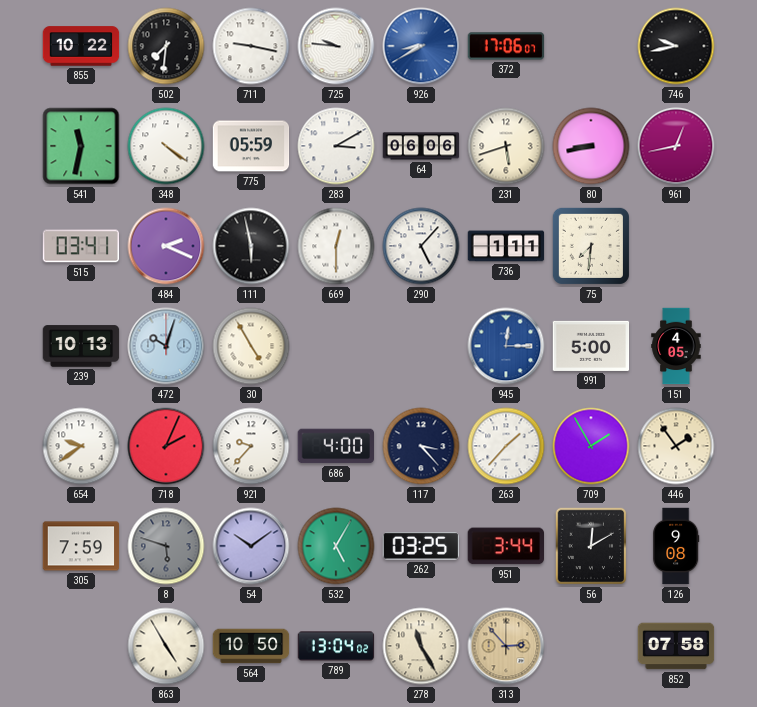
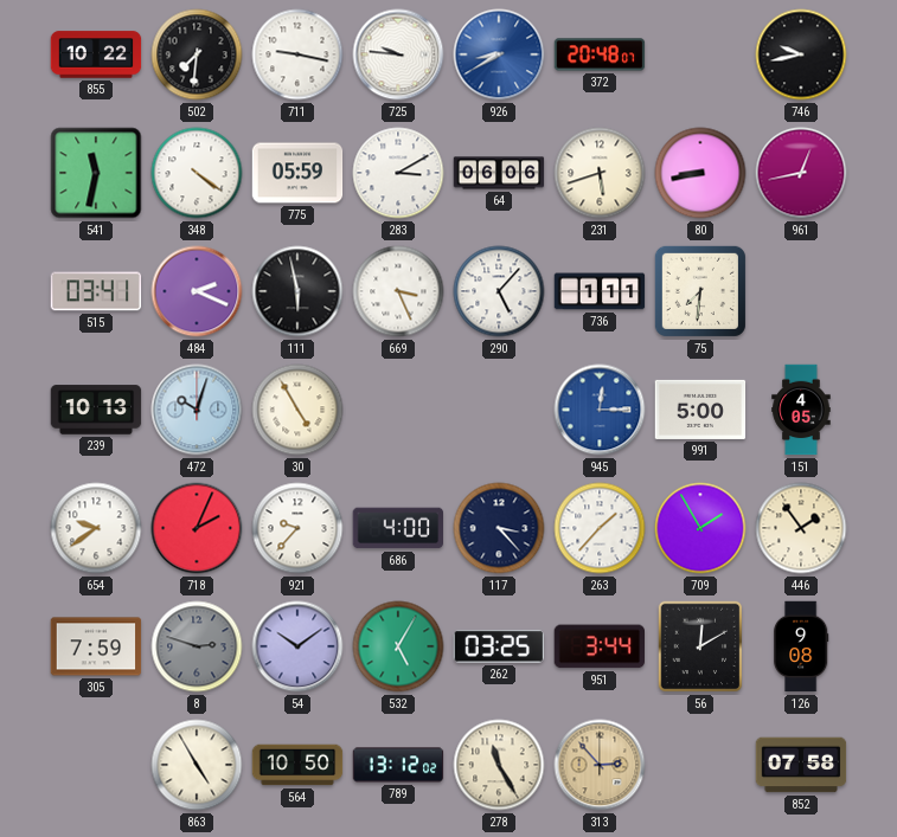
372: 17:06 -> 20:48 (600, 54)
669: 12:30 -> 3:26 (398, 291)
8: 5:48 -> 2:48 (197, 646)
789: 13:04 -> 13:12 (398, 765)
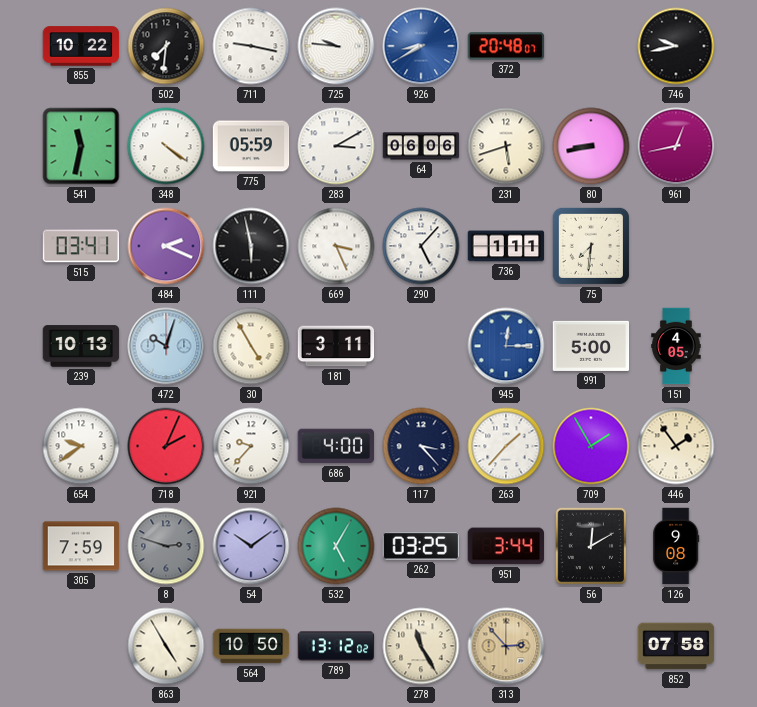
181: none -> 3:11 (336, 346)
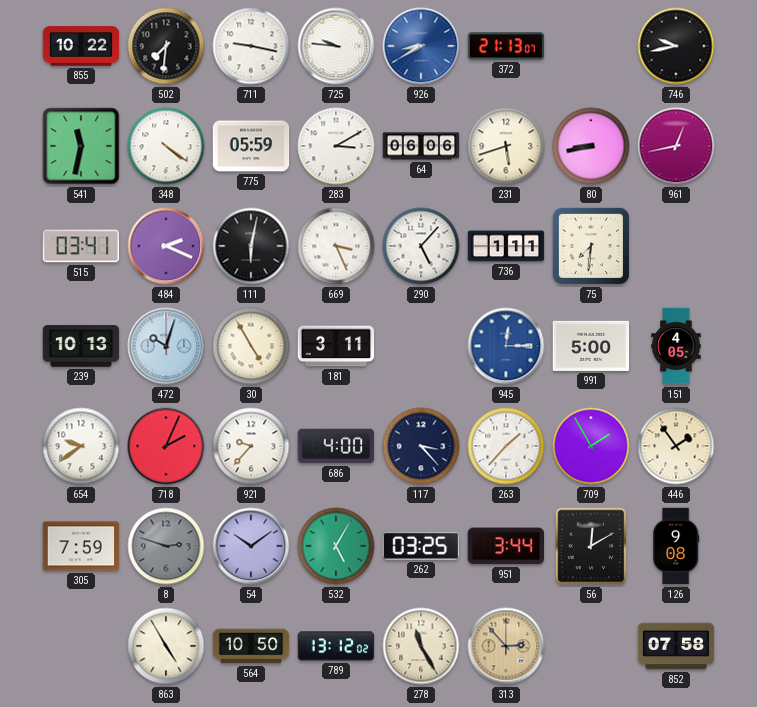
372: 20:48 -> 21:13 (506, 46)
111: 5:58 -> 6:02 (251, 246)
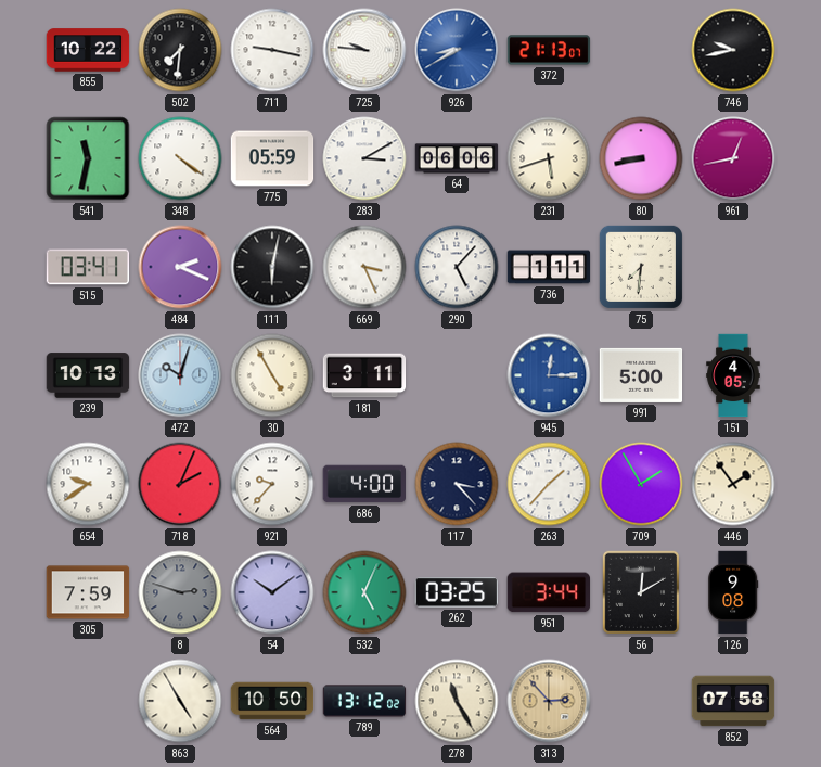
532: 5:05 -> 5:04 (364, 592)
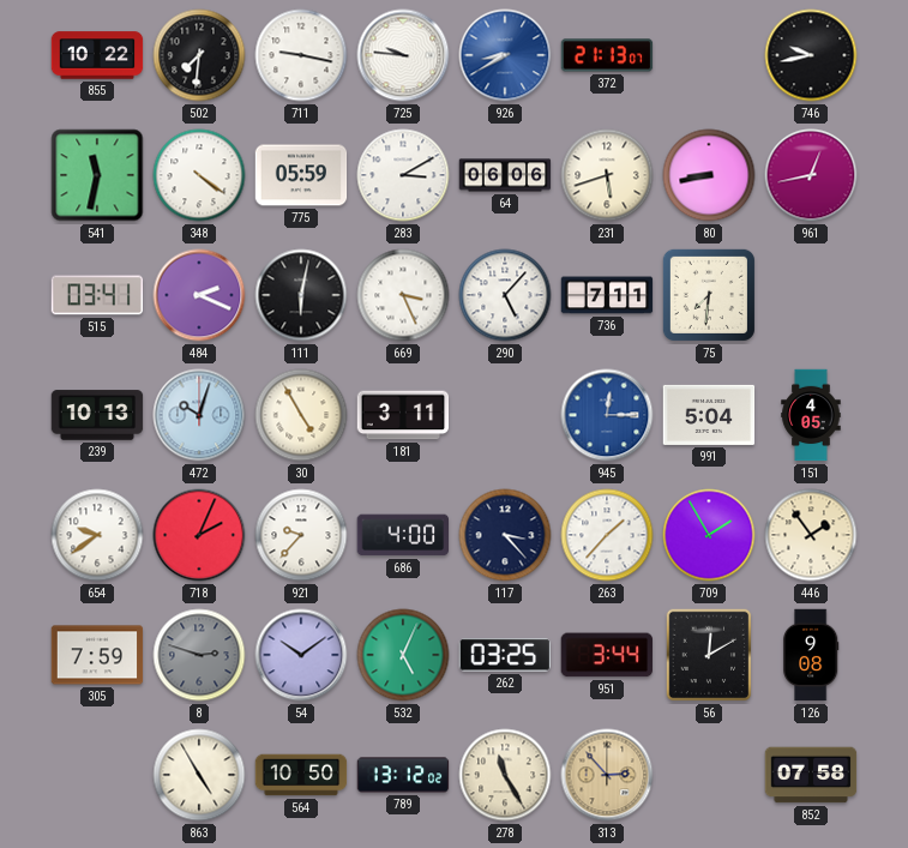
736: 1:11 -> 7:11 (607, 295)
991: 5:00 -> 5:04 (709, 415)
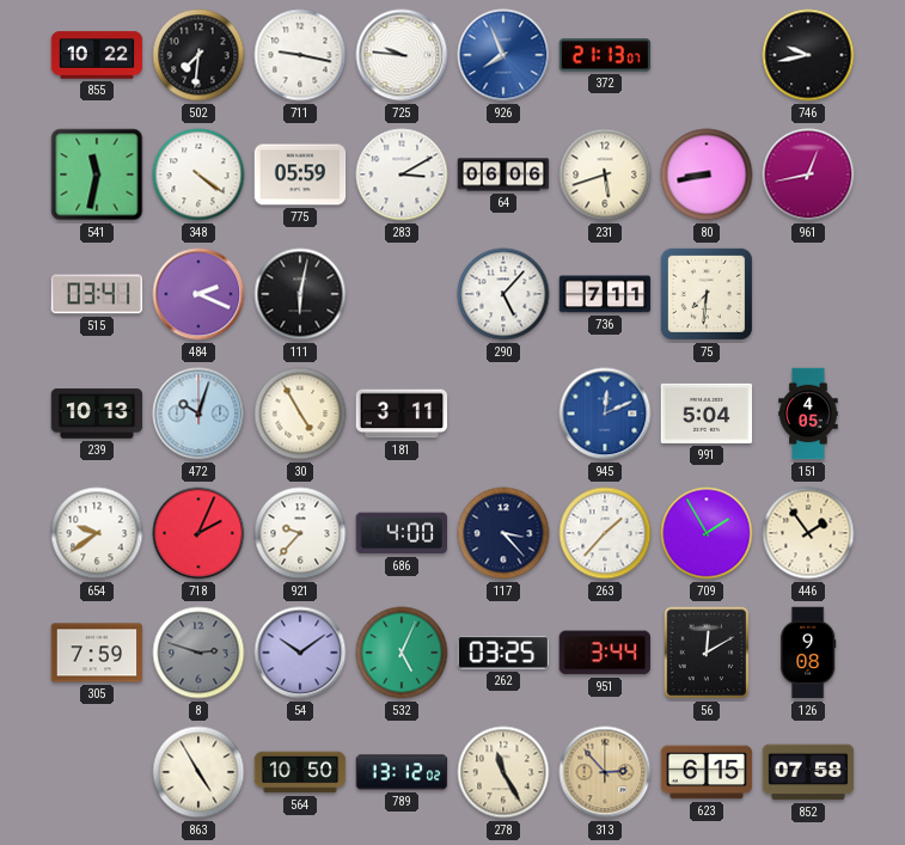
926: 8:40 -> 7:56 (503, 55)
669: 3:26 -> none (403, 295)
945: 12:15 -> 12:11 (605, 414)
623: none -> 6:15 (707, 772)
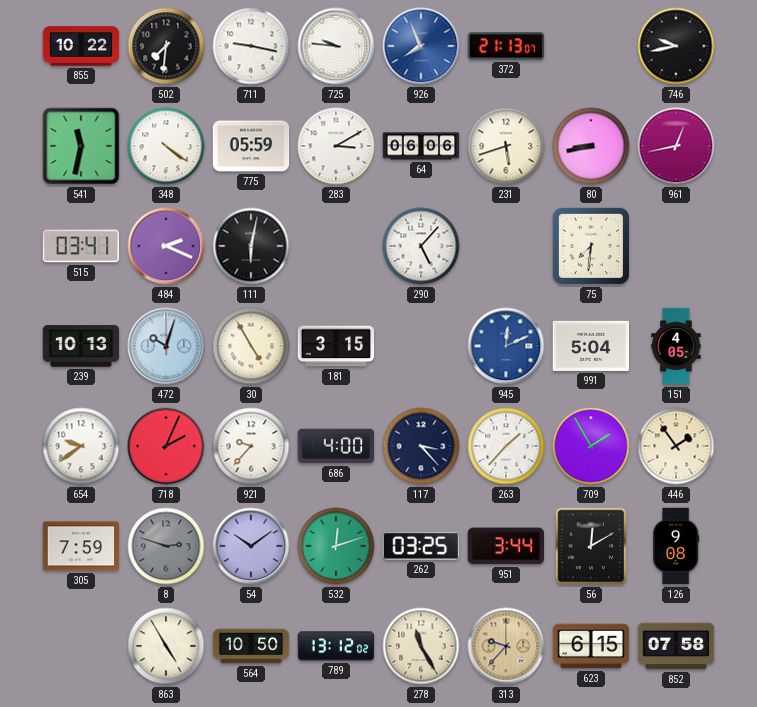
736: 7:11 -> none (605, 294)
181: 3:11 -> 3:15 (336, 346)
532: 5:04 -> 12:12 (336, 546)
313: 2:53 -> 9:37 (506, 646)
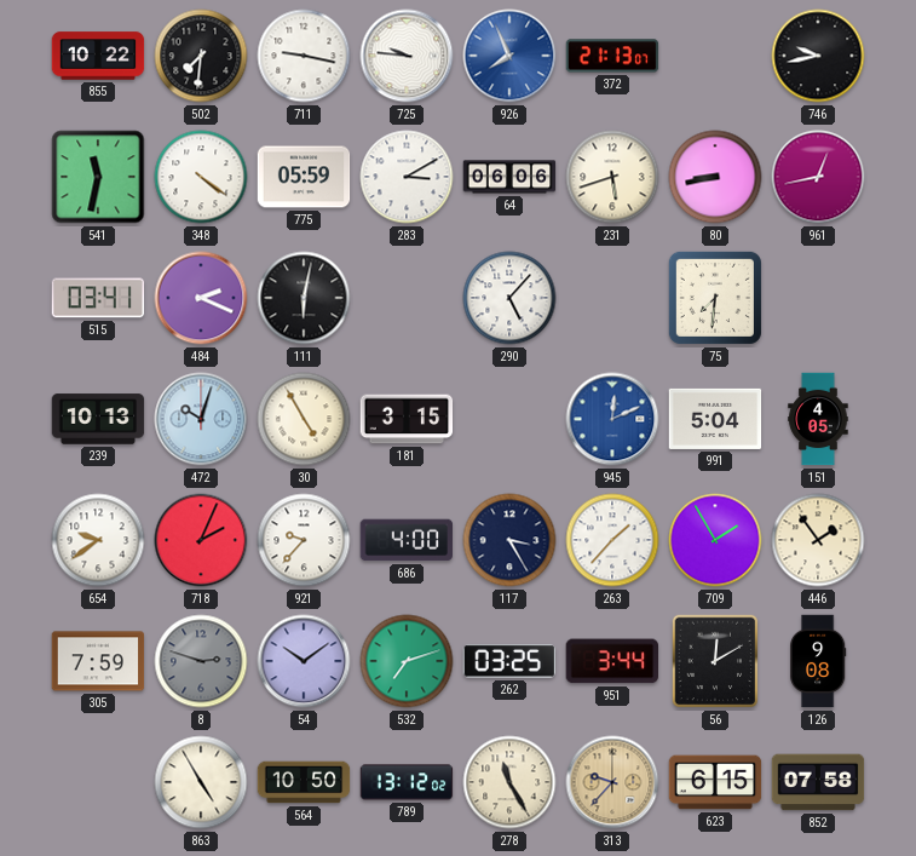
117: 3:23 -> 3:25 (509, 540)
532: 12:12 -> 7:12 (407, 661)
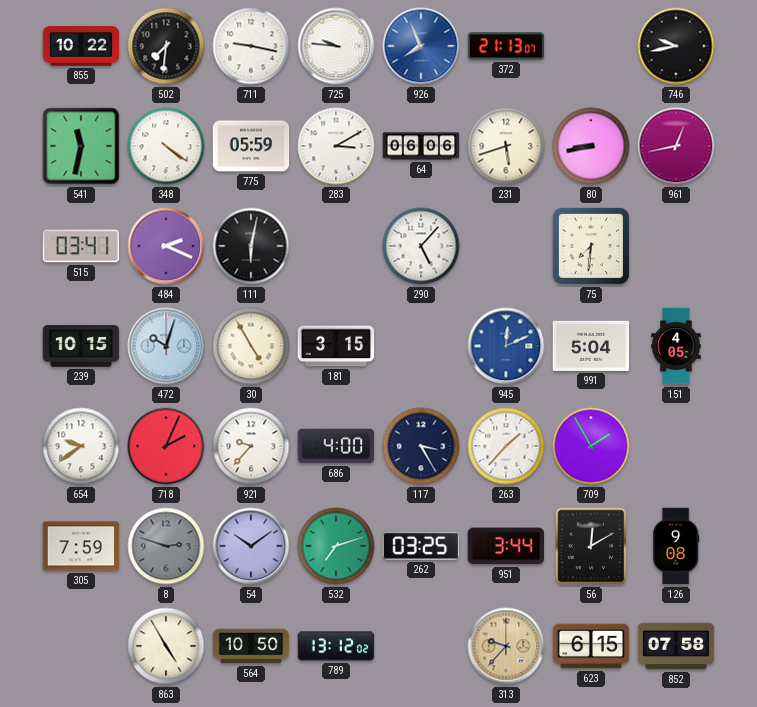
239: 10:13 -> 10:15 (81, 346)
446: 1:54 -> none (818, 540)
278: 11:25 -> none (509, 782)
